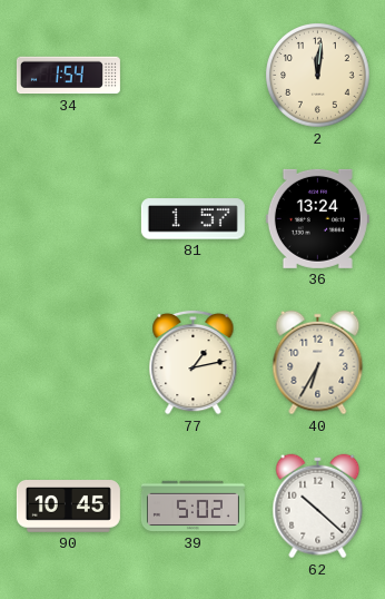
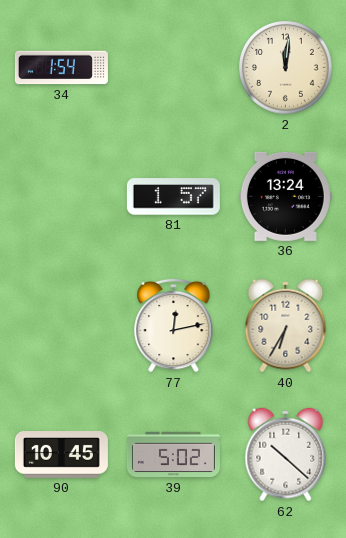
77: 1:13 -> 12:13 (174, 325)
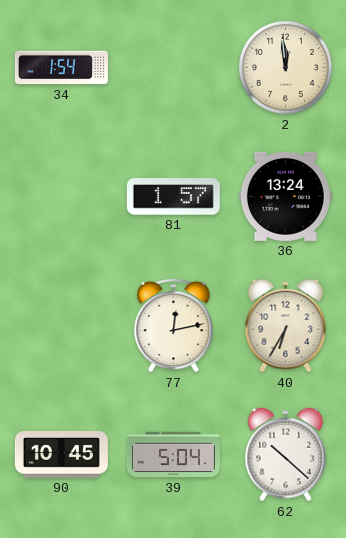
2: 12:01 -> 11:59 (286, 68)
39: 5:02 -> 5:04 (173, 455)
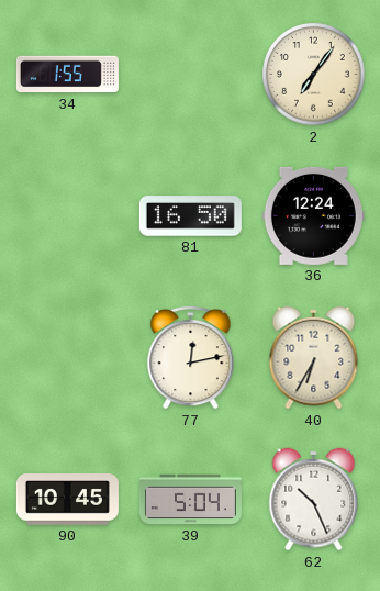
34: 1:54 -> 1:55 (67, 75)
2: 11:59 -> 7:06 (314, 75)
81: 1:57 -> 16:50 (190, 216)
36: 13:24 -> 12:24 (313, 215)
62: 10:22 -> 10:26 (314, 500)
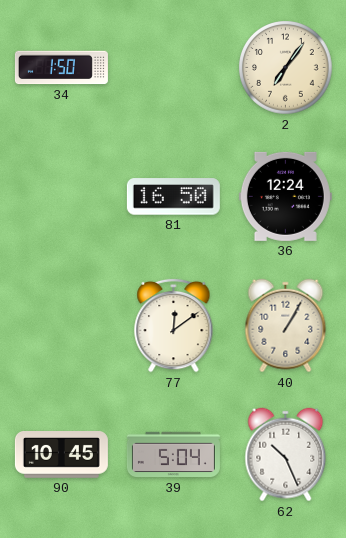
34: 1:55 -> 1:50 (61, 68)
77: 12:13 -> 12:09 (174, 325)
40: 6:35 -> 1:05 (286, 326)
